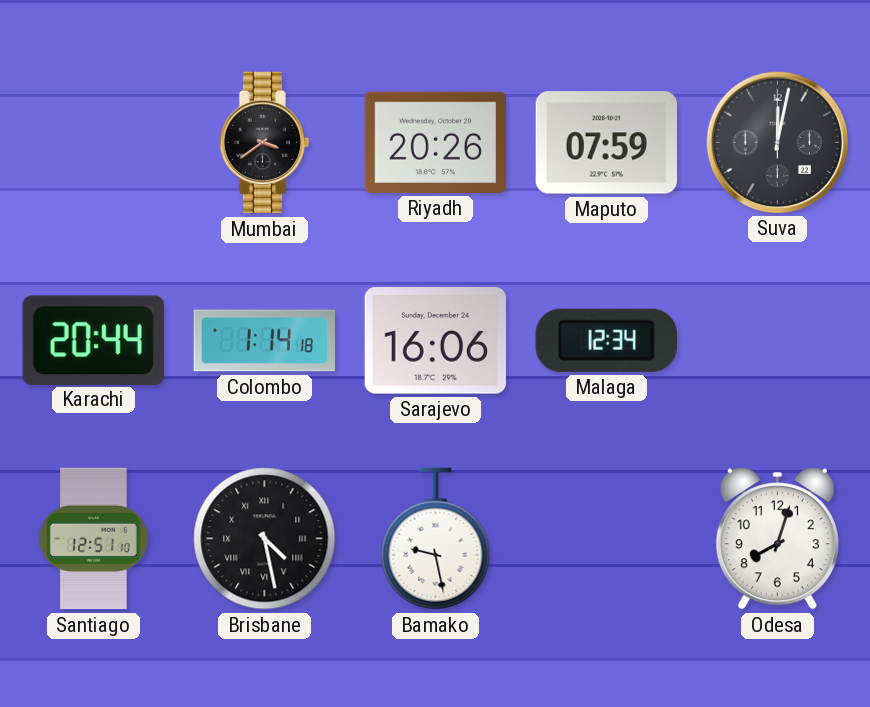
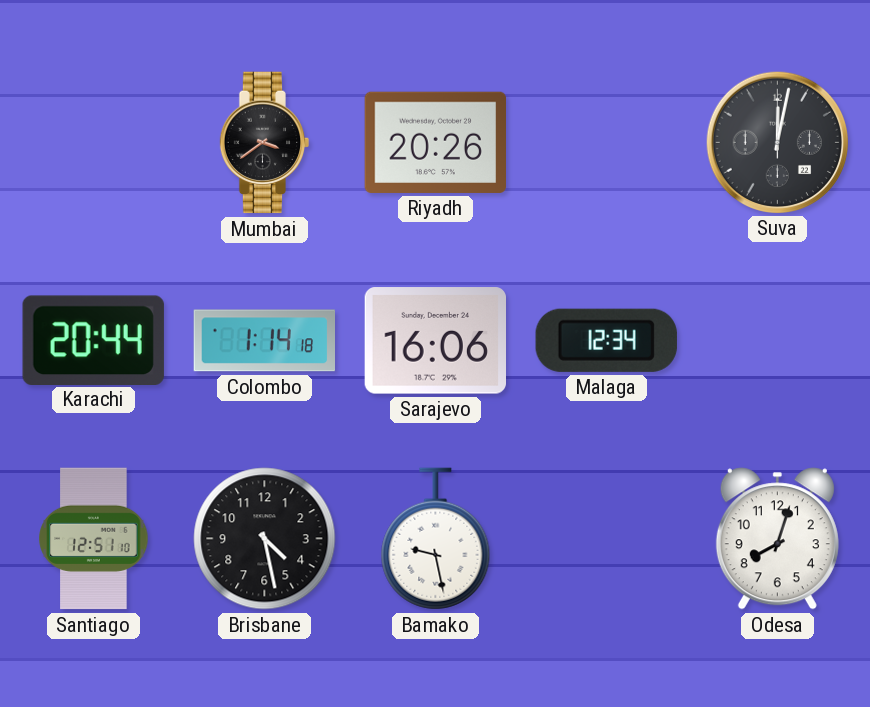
Maputo: 07:59 -> none (606, 143)
Brisbane numerals: Roman -> Arabic (265, 539)
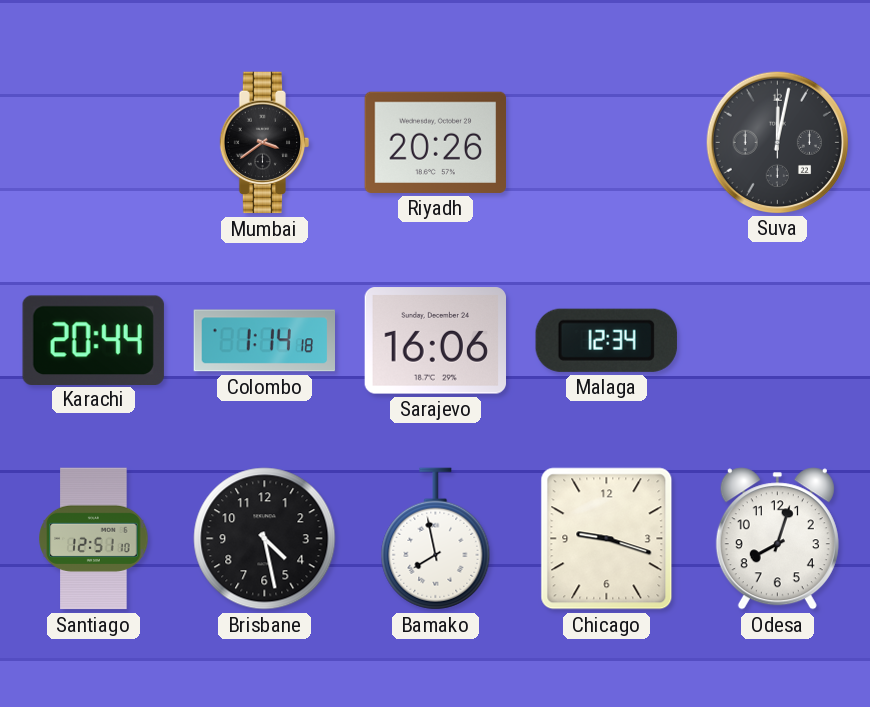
Bamako: 9:28 -> 7:58 (436, 539)
Chicago: none -> 9:18 (607, 539)
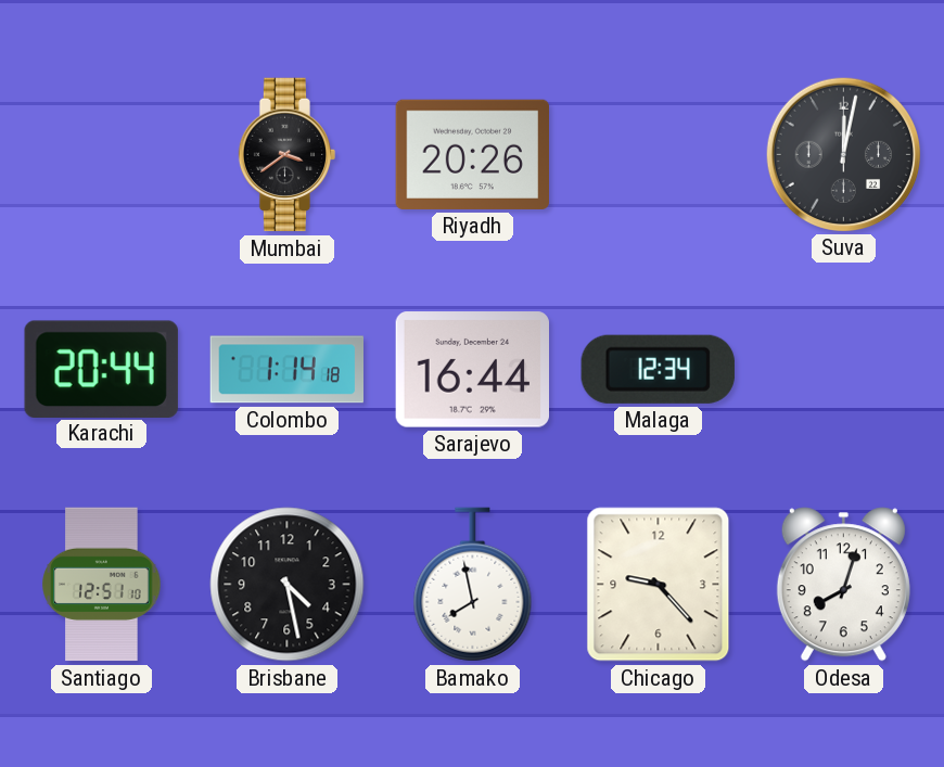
Sarajevo: 16:06 -> 16:44 (472, 370)
Chicago: 9:18 -> 9:23 (659, 585)
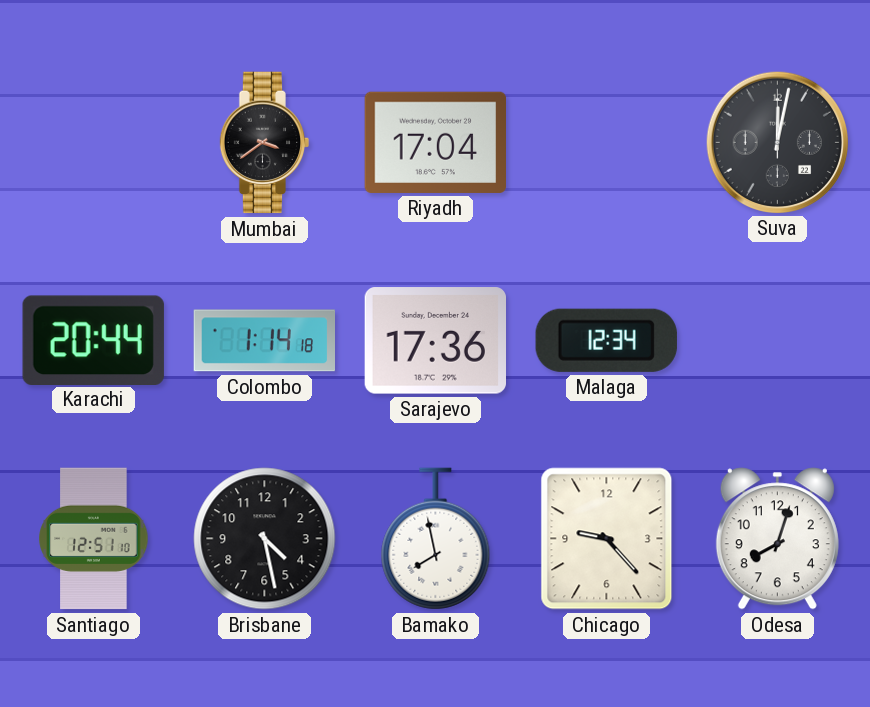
Riyadh: 20:26 -> 17:04 (436, 142)
Sarajevo: 16:44 -> 17:36 (435, 341)
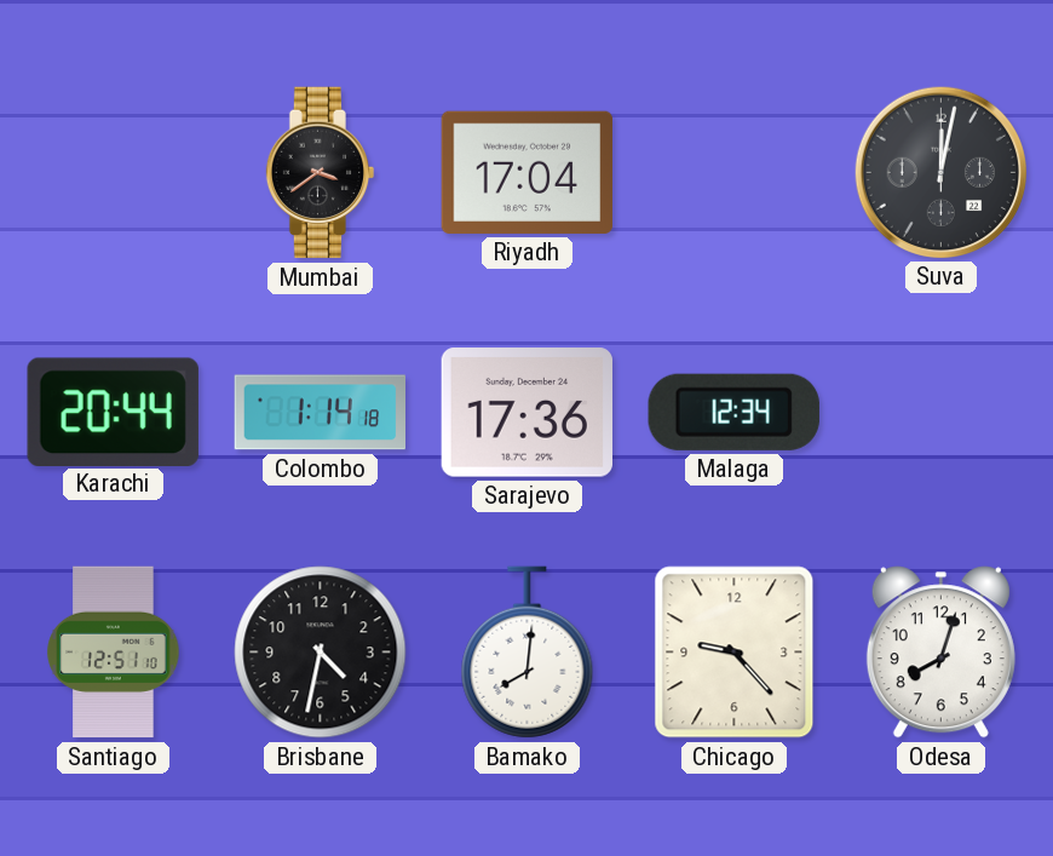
Brisbane: 4:28 -> 4:32 (321, 653)
Bamako: 7:58 -> 8:01 (528, 653)
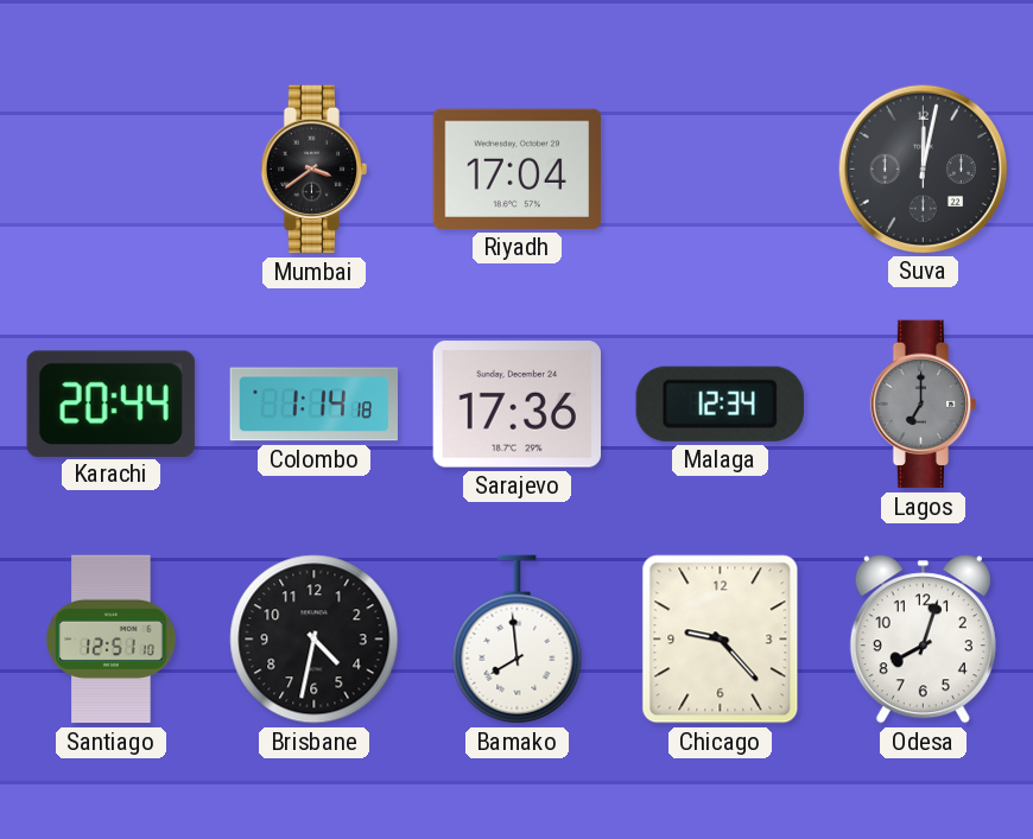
Lagos: none -> 7:00 (924, 405)
Bamako: 8:01 -> 7:59 (518, 640)
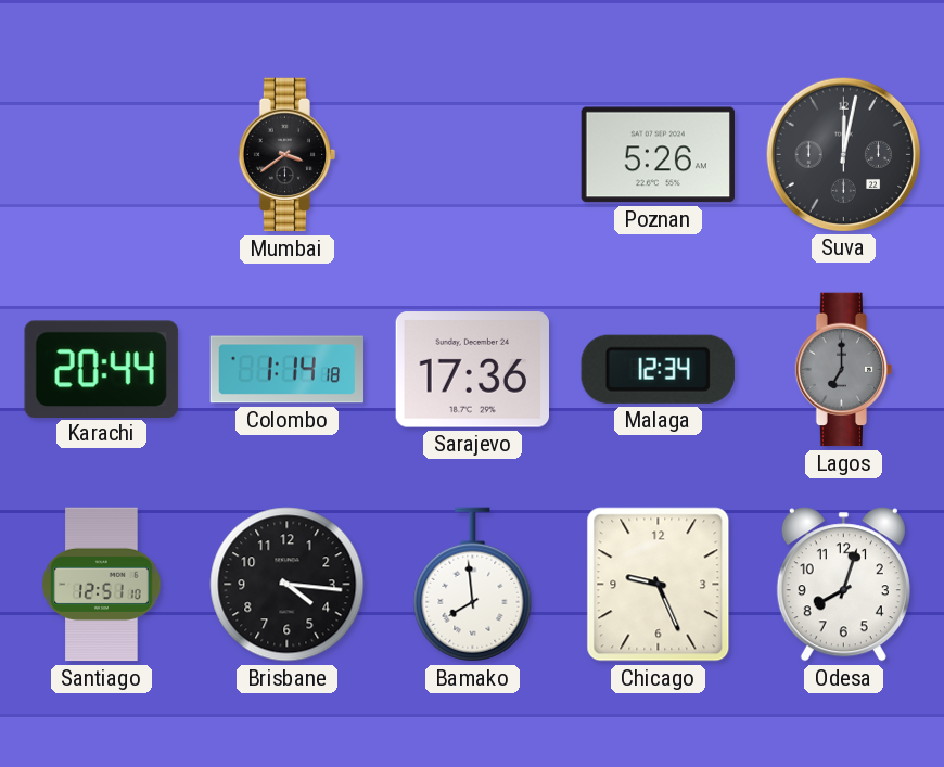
Riyadh: 17:04 -> none (518, 169)
Poznan: none -> 5:26 (658, 155)
Brisbane: 4:32 -> 4:16 (288, 585)
Chicago: 9:23 -> 9:26 (659, 585)
